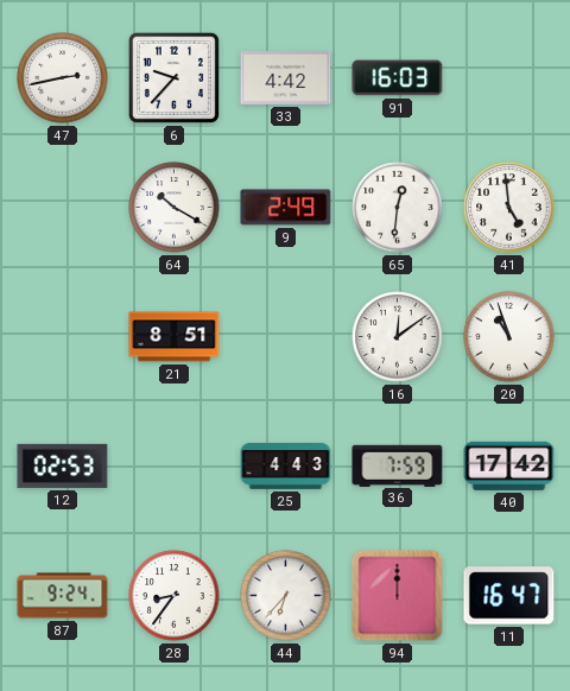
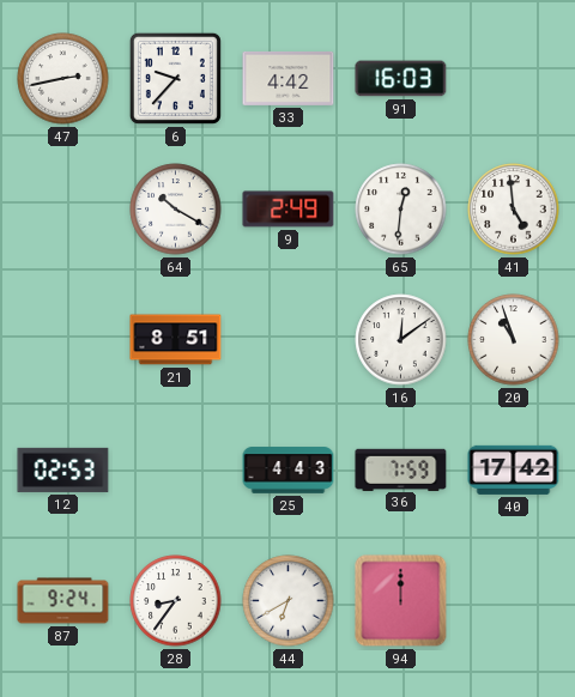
44: 6:37 -> 6:40 (289, 601)
11: 16:47 -> none (509, 596)
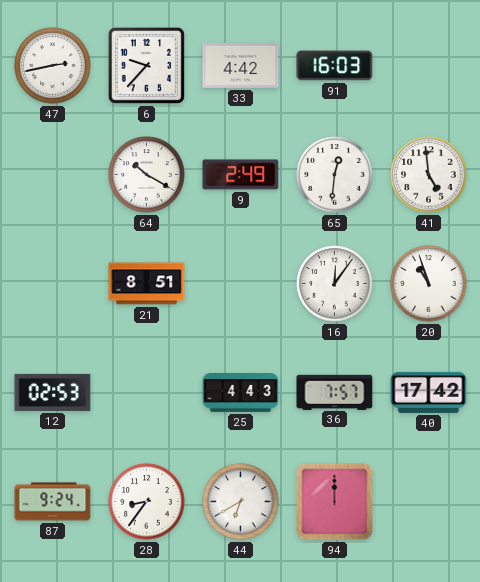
16: 12:09 -> 12:06 (335, 284)
36: 7:59 -> 7:57 (335, 392)
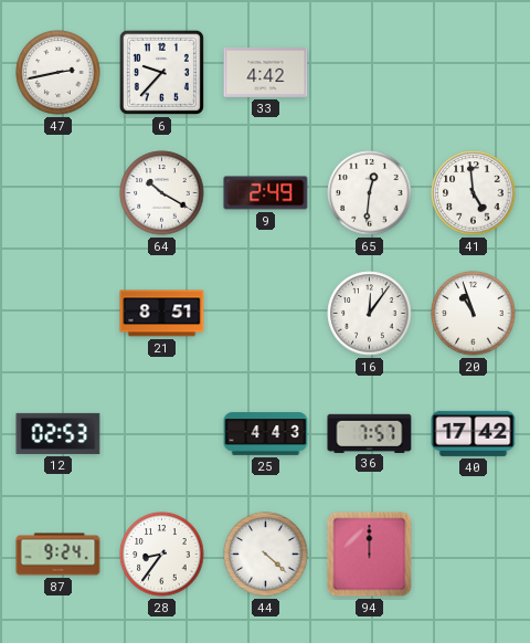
91: 16:03 -> none (335, 66)
44: 6:40 -> 4:22 (266, 555)
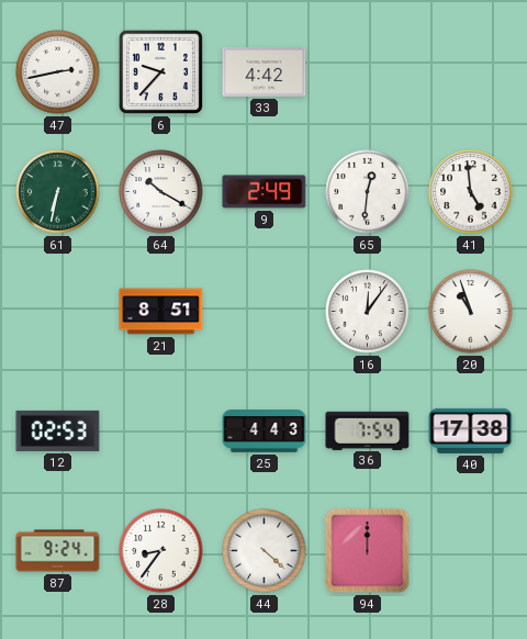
61: none -> 6:32 (58, 192)
36: 7:57 -> 7:54 (368, 430)
40: 17:42 -> 17:38 (471, 430)
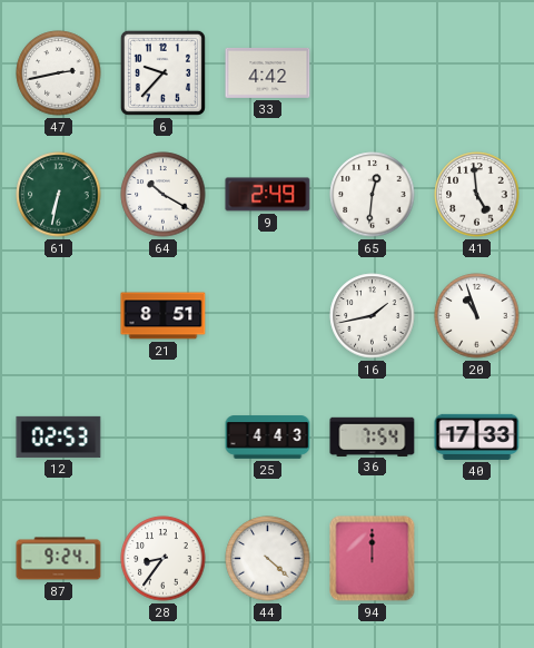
16: 12:06 -> 1:43 (373, 316)
40: 17:38 -> 17:33 (477, 436)
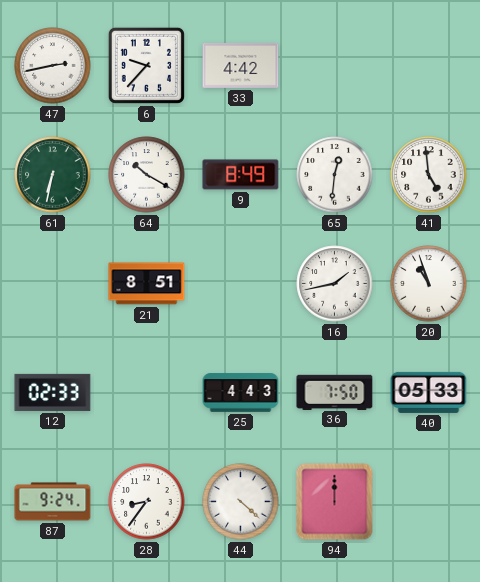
9: 2:49 -> 8:49 (241, 175)
12: 02:53 -> 02:33 (53, 392)
36: 7:54 -> 7:50 (335, 392)
40: 17:33 -> 05:33 (429, 392)
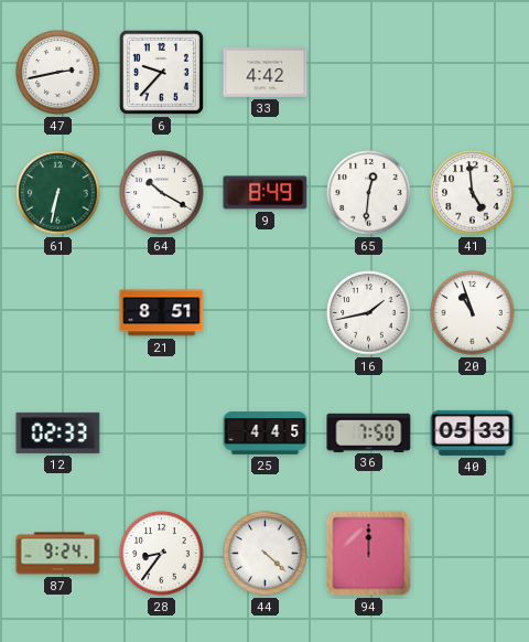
25: 4:43 -> 4:45 (266, 434)
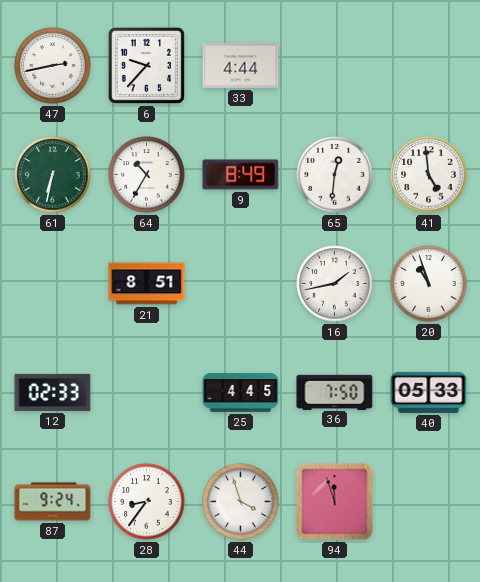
33: 4:42 -> 4:44 (241, 65)
64: 10:20 -> 10:35 (147, 175)
44: 4:22 -> 3:57 (241, 502)
94: 12:00 -> 11:57 (335, 502)
